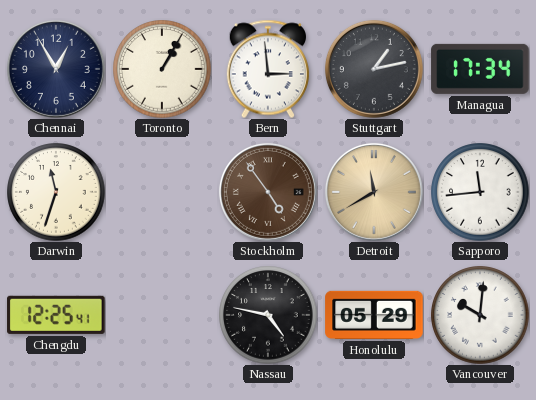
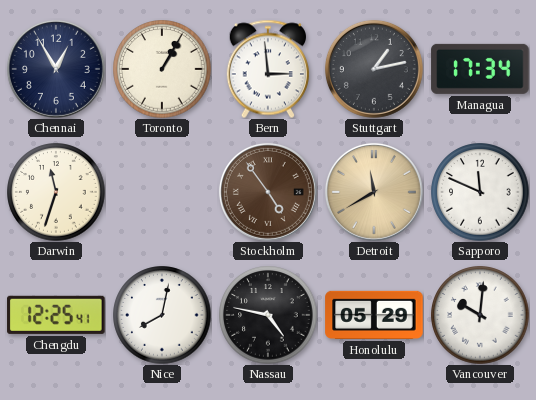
Sapporo: 11:44 -> 11:49 (480, 192)
Nice: none -> 8:02 (162, 315)
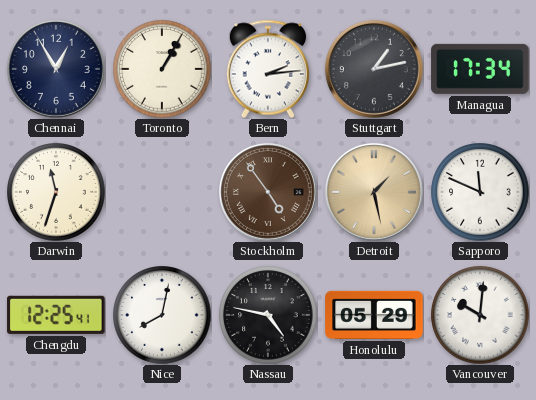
Bern: 2:59 -> 2:14 (267, 69)
Detroit: 11:40 -> 1:28 (374, 192)
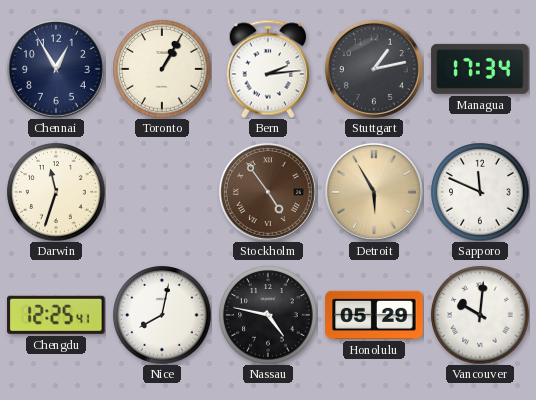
Detroit: 1:28 -> 5:55 (374, 192)
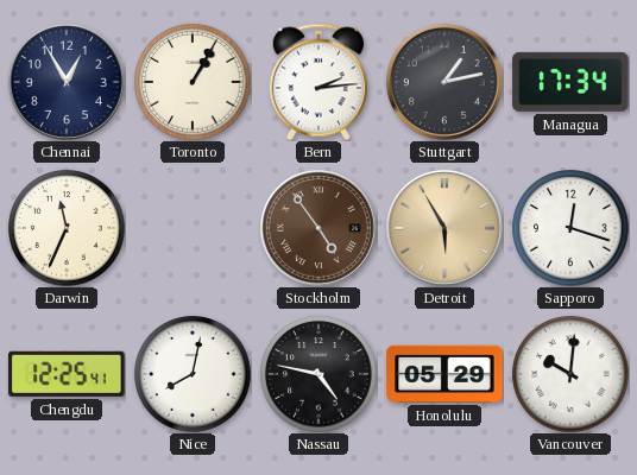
Darwin: 11:33 -> 11:34 (67, 228)
Sapporo: 11:49 -> 12:18 (570, 228)
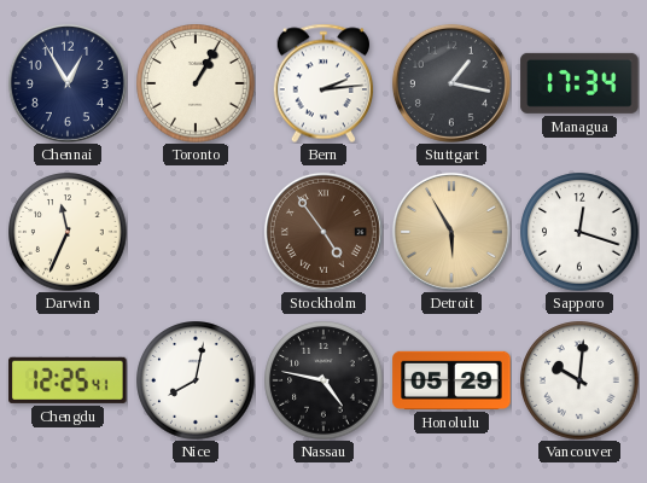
Stuttgart: 1:13 -> 1:17 (451, 83)
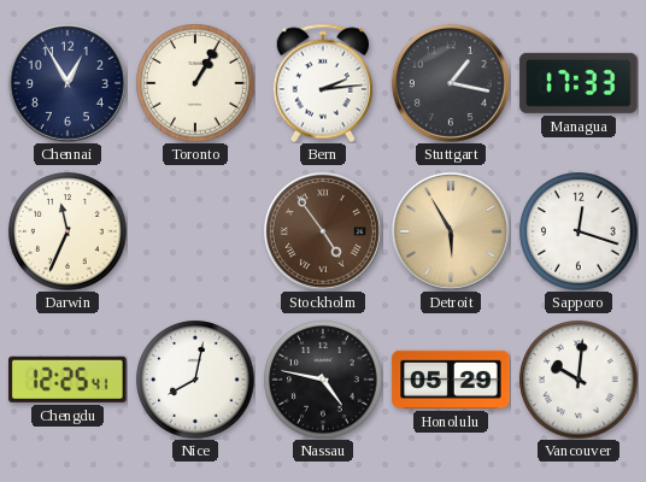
Managua: 17:34 -> 17:33 (579, 83)
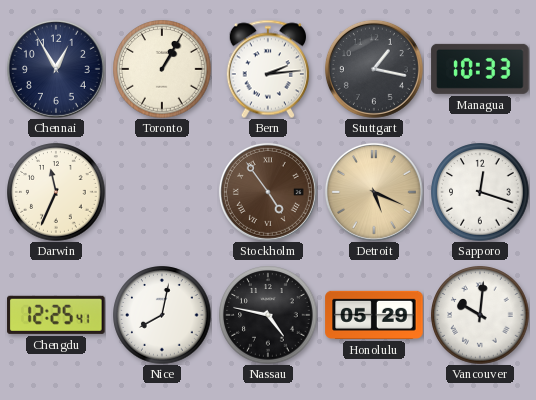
Managua: 17:33 -> 10:33 (480, 69)
Detroit: 5:55 -> 5:19 (374, 192)
